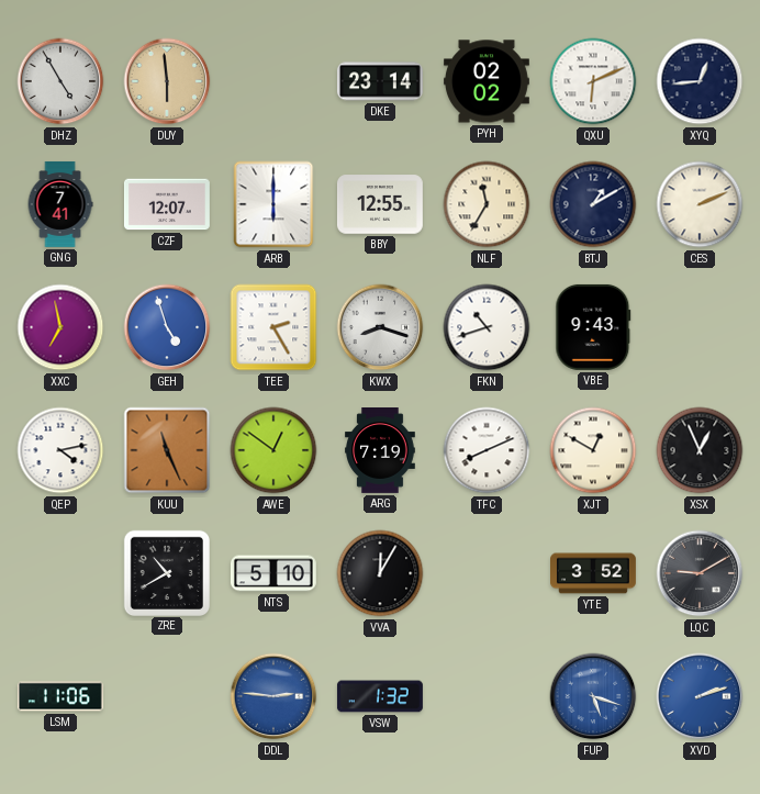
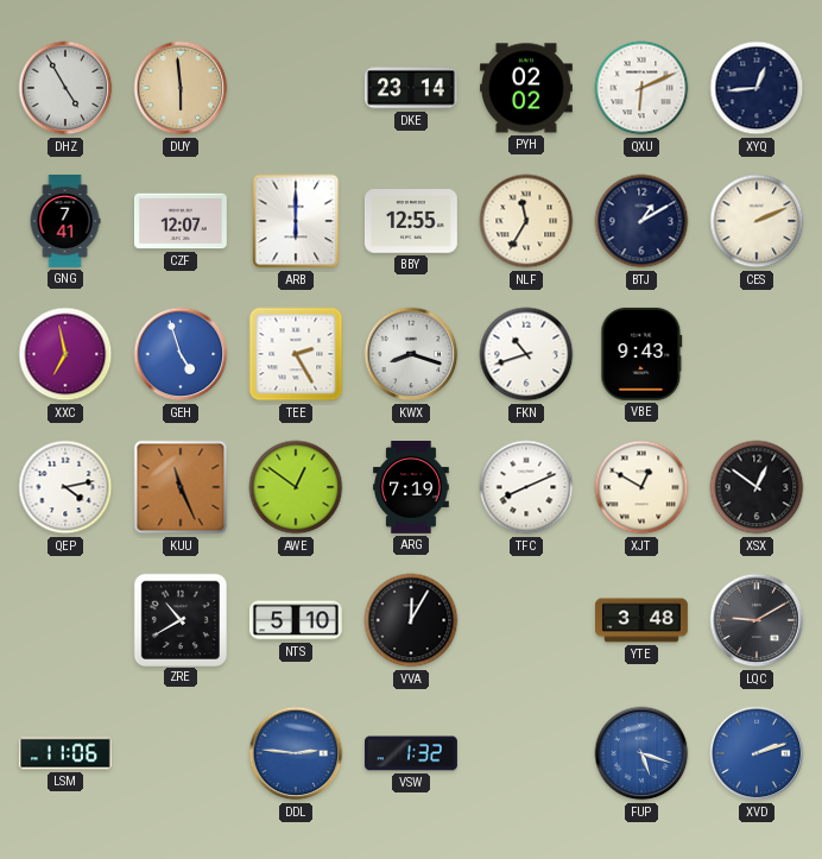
XSX: 12:56 -> 12:51 (757, 487)
YTE: 3:52 -> 3:48 (643, 620)
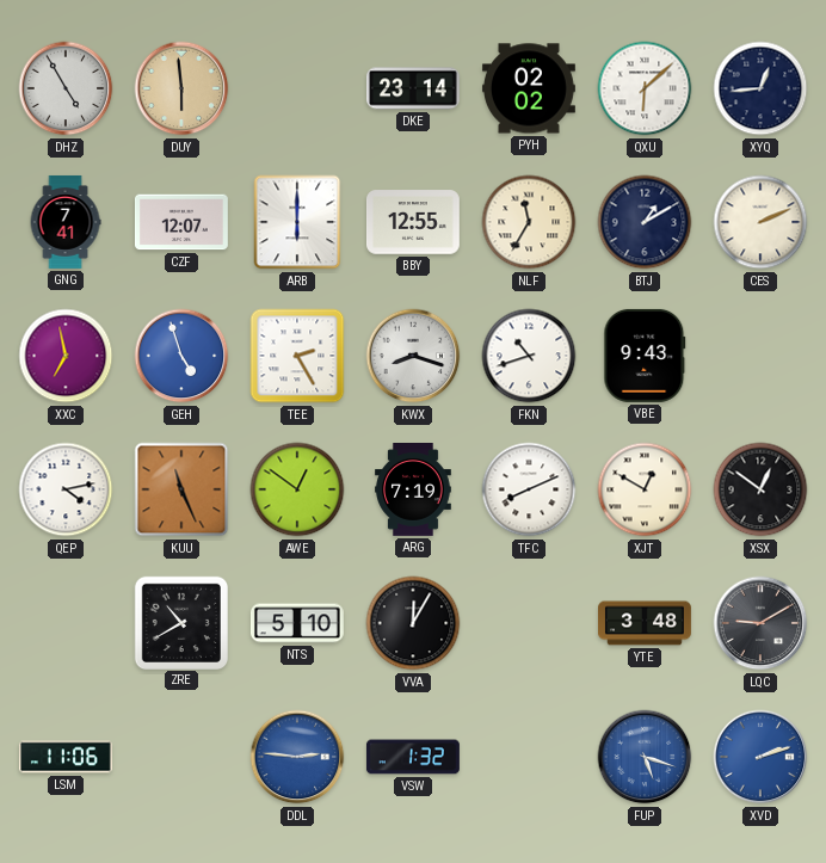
QXU: 6:11 -> 6:08 (645, 88)
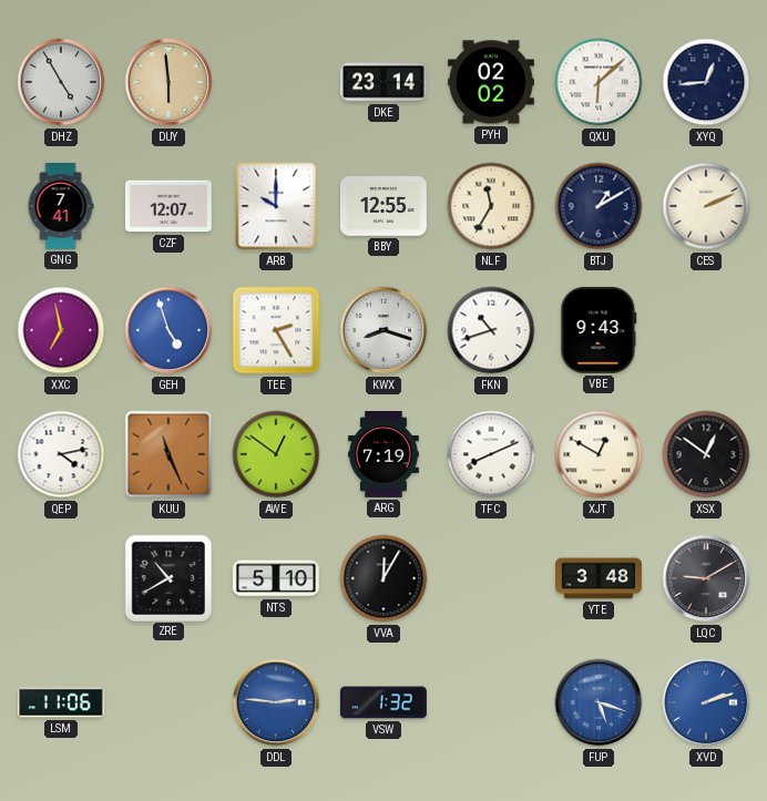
ARB: 6:00 -> 10:00 (276, 206)
